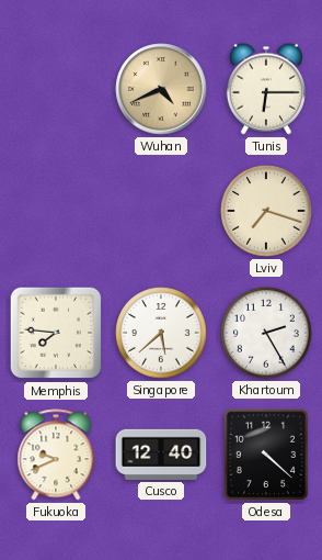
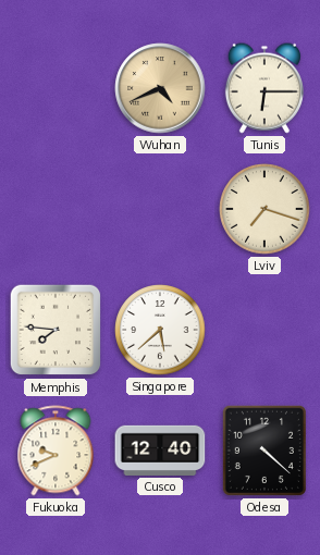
Khartoum: 2:25 -> none (266, 333)
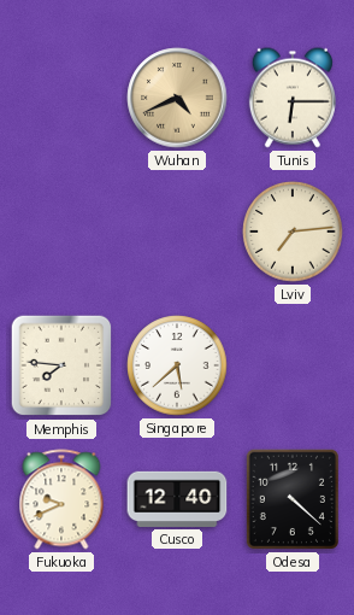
Lviv: 7:18 -> 7:14 (293, 232)
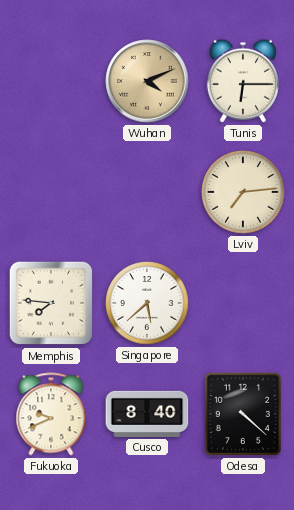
Wuhan: 4:41 -> 4:11 (147, 81)
Cusco: 12:40 -> 8:40 (147, 414)
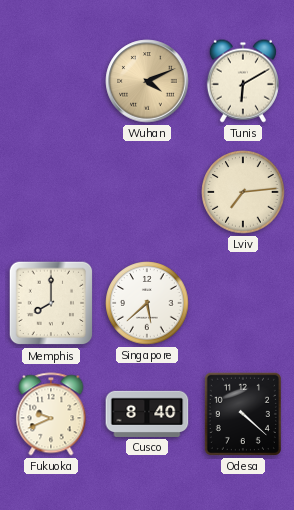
Tunis: 6:15 -> 6:10 (243, 81)
Memphis: 7:46 -> 8:00 (51, 303)
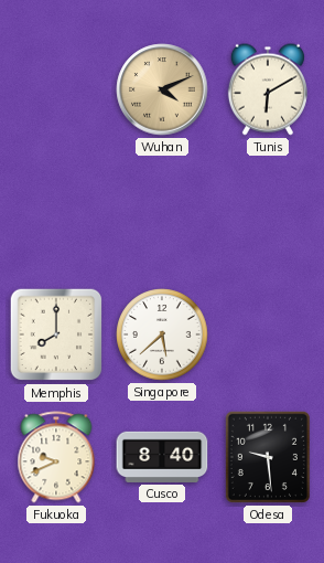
Lviv: 7:14 -> none (243, 192)
Odesa: 4:22 -> 9:29 (268, 457)
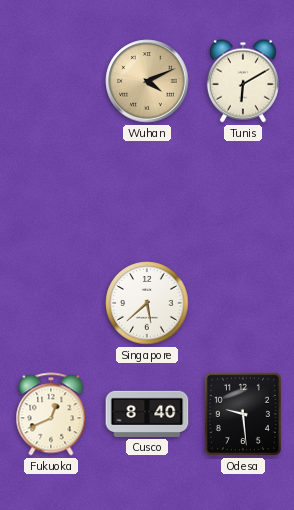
Memphis: 8:00 -> none (56, 334)
Fukuoka: 9:41 -> 12:41 (51, 414)
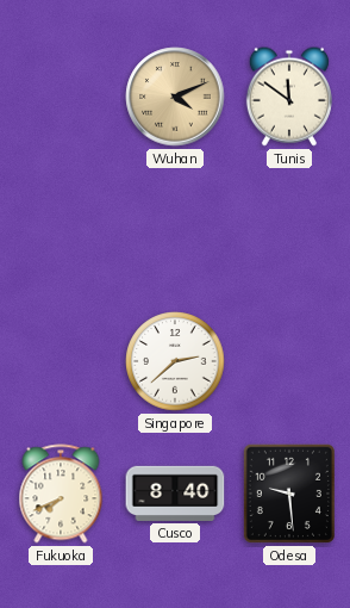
Tunis: 6:10 -> 11:51 (289, 97)
Singapore: 5:38 -> 2:38 (175, 361)
Fukuoka: 12:41 -> 7:41 (61, 494)
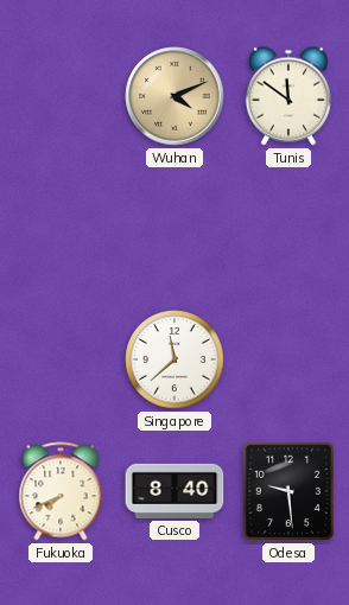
Singapore: 2:38 -> 11:38 (174, 359)
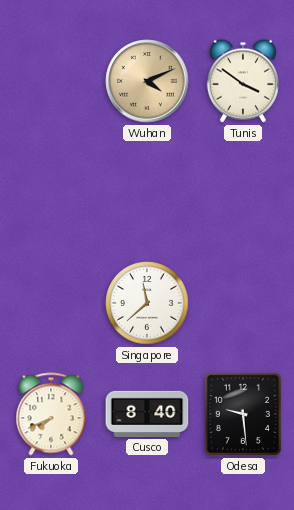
Tunis: 11:51 -> 3:51 (243, 81)
